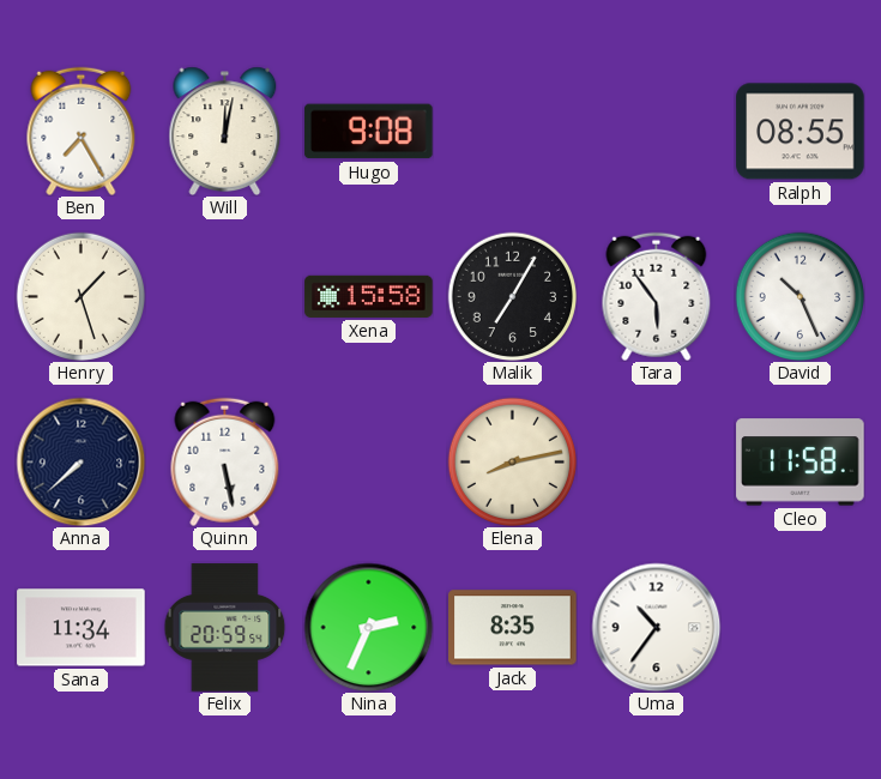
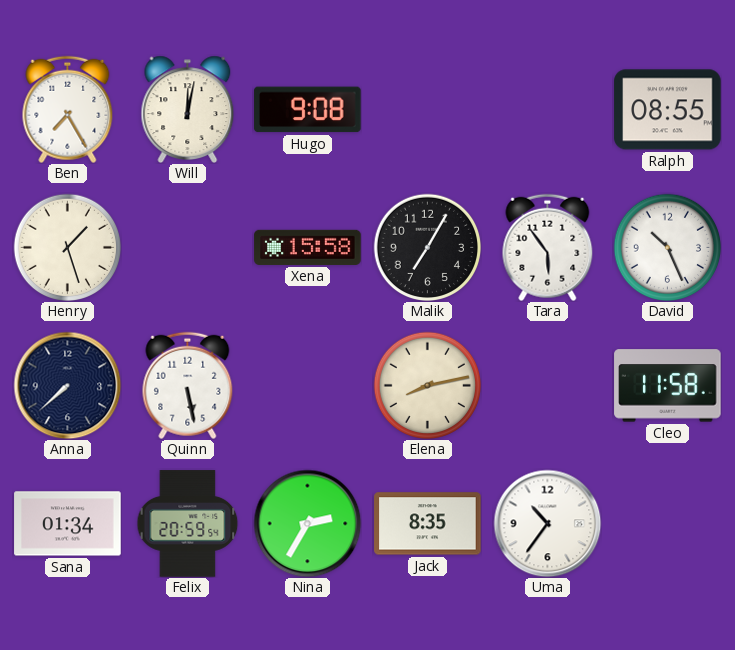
Sana: 11:34 -> 01:34 (68, 524)
Nina: 2:34 -> 2:35 (307, 523)
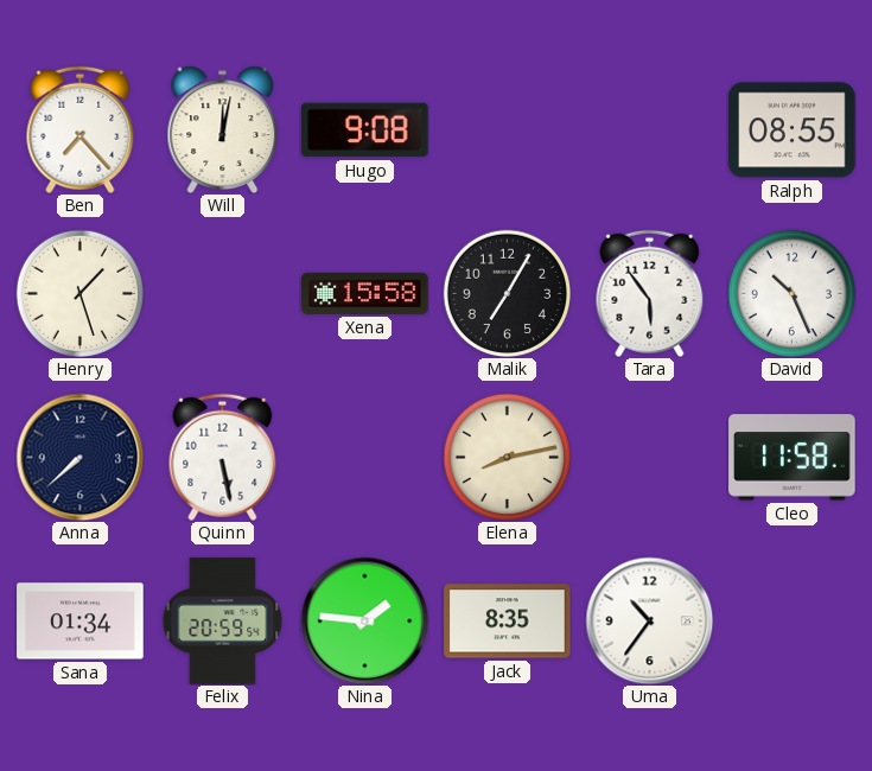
Ben: 7:25 -> 7:23 (81, 129)
Nina: 2:35 -> 1:46 (364, 620)
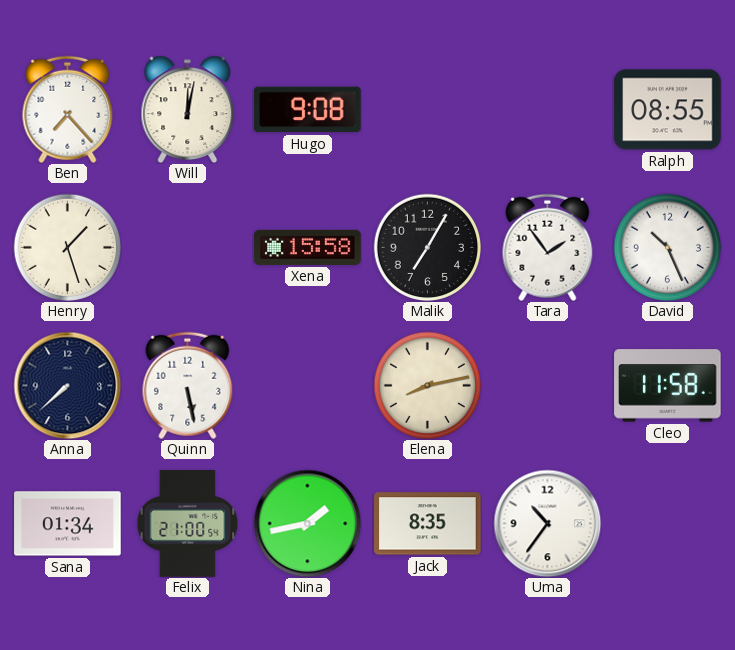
Tara: 5:54 -> 1:54 (548, 247)
Felix: 20:59 -> 21:00 (188, 524)
Nina: 1:46 -> 1:43 (307, 523)
